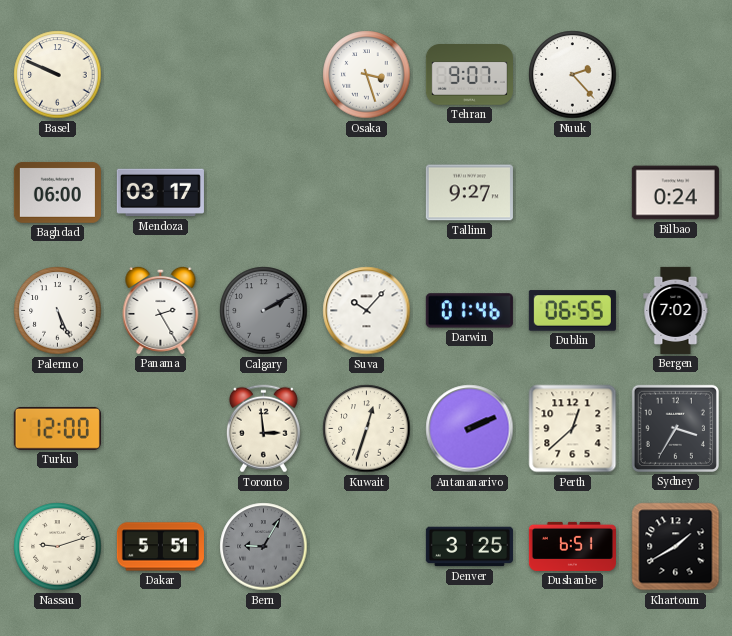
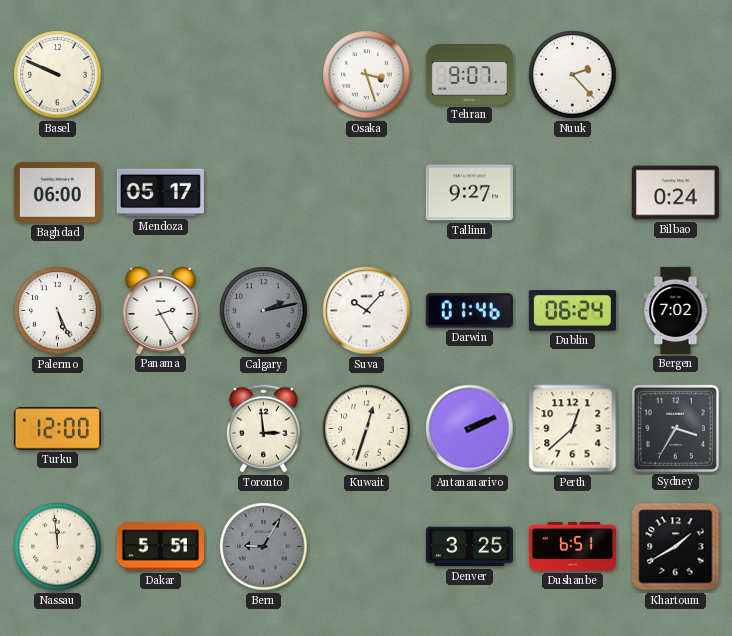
Mendoza: 03:17 -> 05:17 (160, 193)
Calgary: 2:10 -> 2:13 (264, 311)
Dublin: 06:55 -> 06:24 (572, 311)
Nassau: 9:12 -> 11:59 (58, 547)
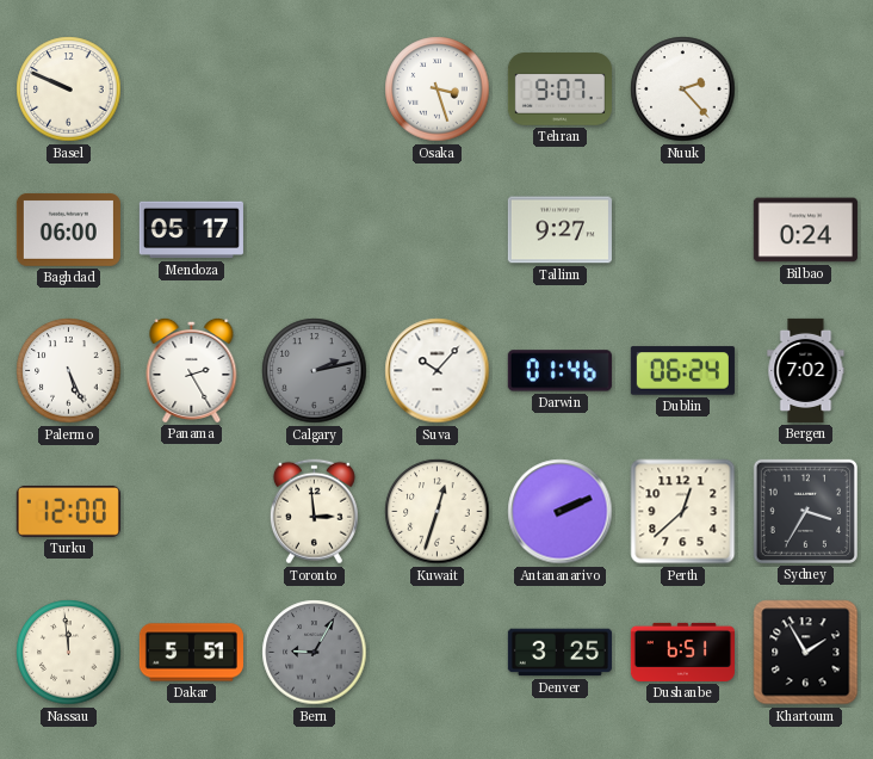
Khartoum: 1:40 -> 1:55 (806, 653)
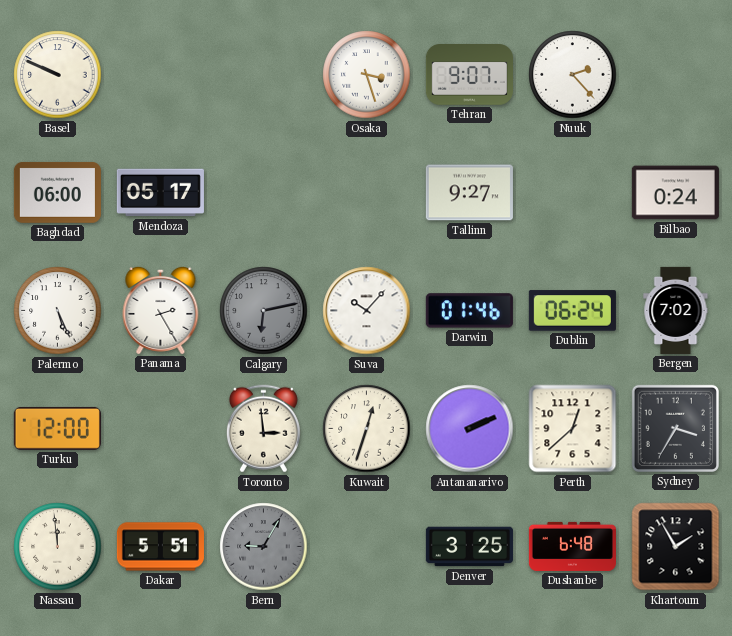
Calgary: 2:13 -> 6:13 (264, 311)
Dushanbe: 6:51 -> 6:48 (572, 546)
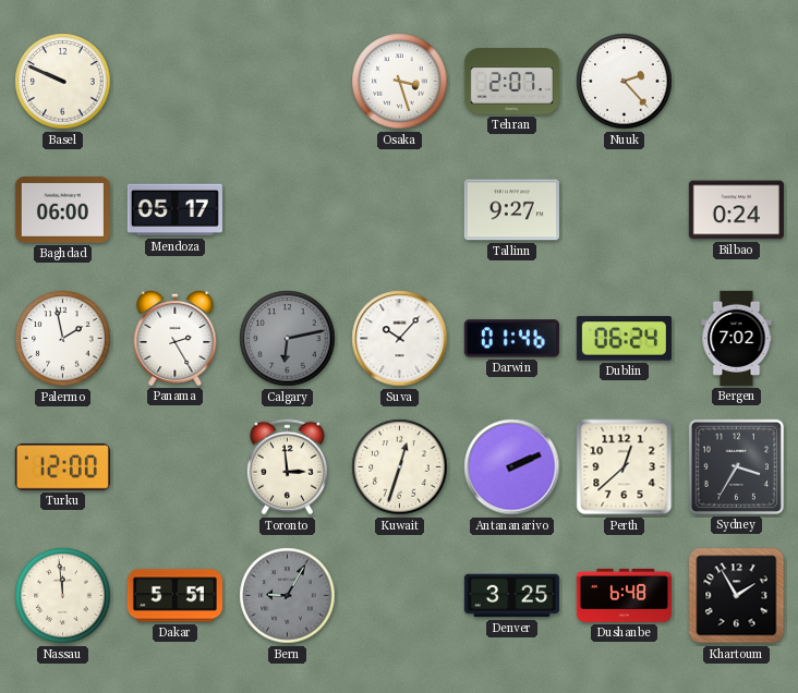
Tehran: 9:07 -> 2:07 (511, 82)
Palermo: 5:26 -> 1:58 (63, 339)
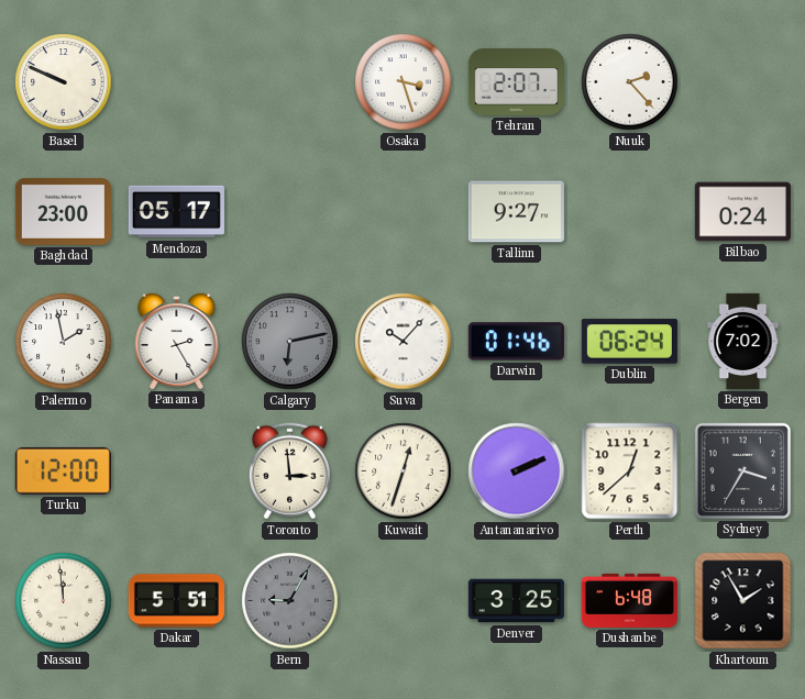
Baghdad: 06:00 -> 23:00 (63, 211)
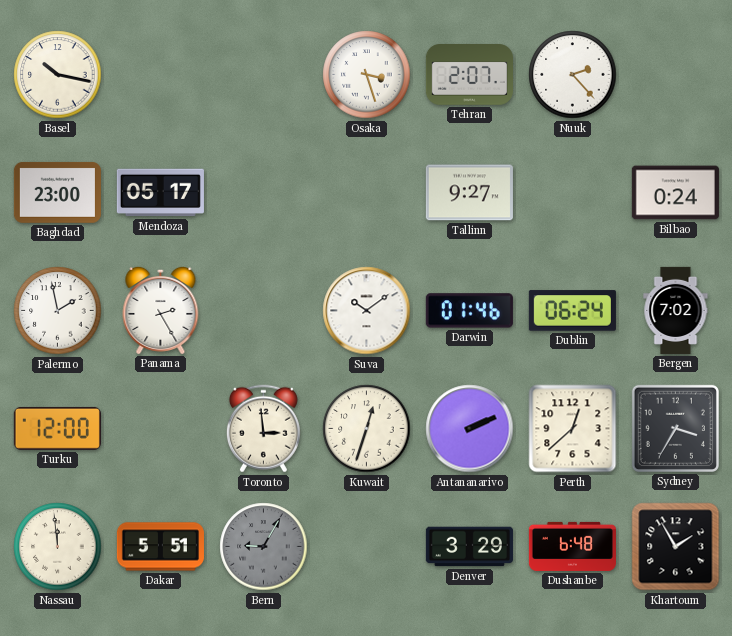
Basel: 9:49 -> 10:17 (58, 75)
Calgary: 6:13 -> none (290, 342)
Suva: 10:07 -> 10:09 (367, 311)
Denver: 3:25 -> 3:29 (469, 547)
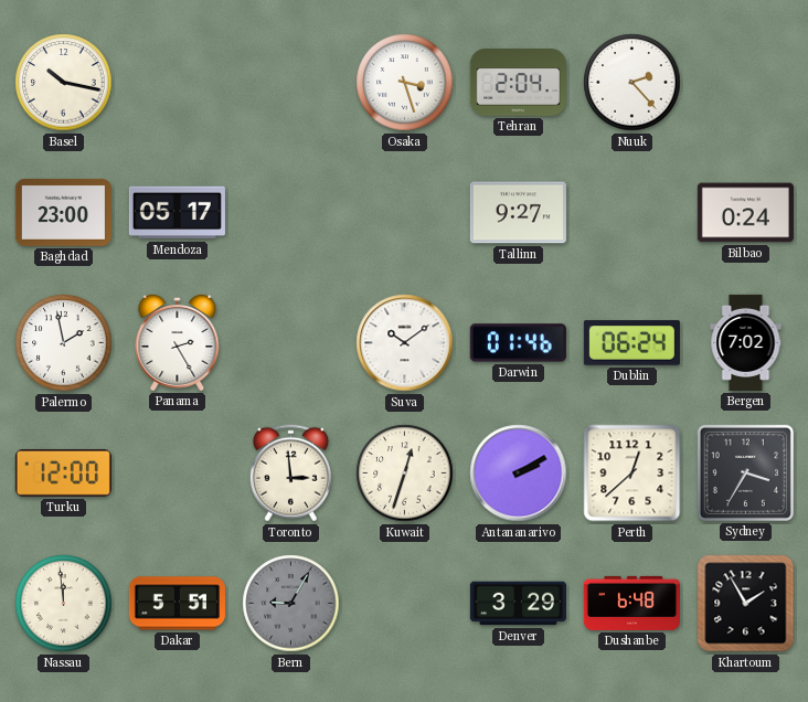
Tehran: 2:07 -> 2:04 (518, 83)
Antananarivo: 2:11 -> 2:10 (519, 474)
